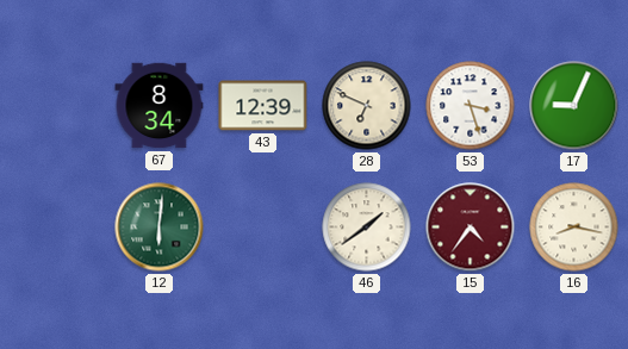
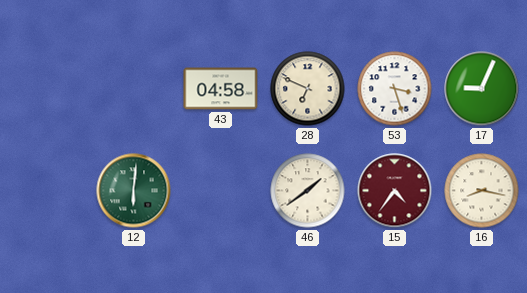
67: 8:34 -> none (160, 106)
43: 12:39 -> 04:58 (221, 89)
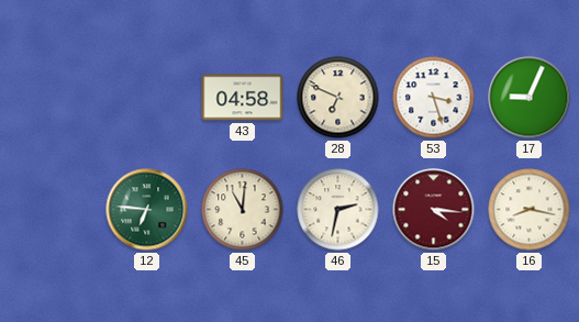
12: 6:01 -> 6:46 (147, 210)
45: none -> 11:01 (243, 210)
46: 1:39 -> 2:32 (338, 210)
15: 4:36 -> 4:16 (434, 210)
